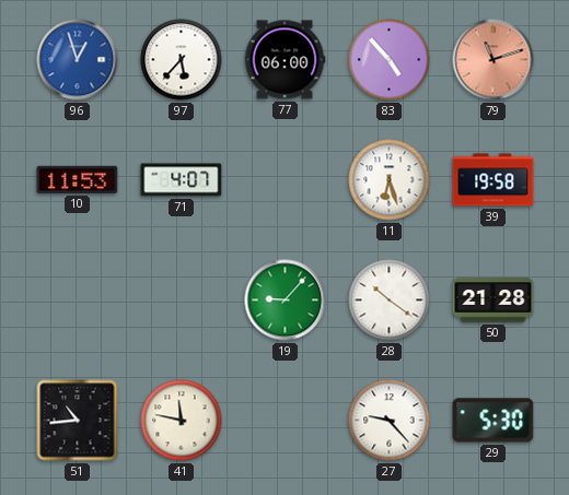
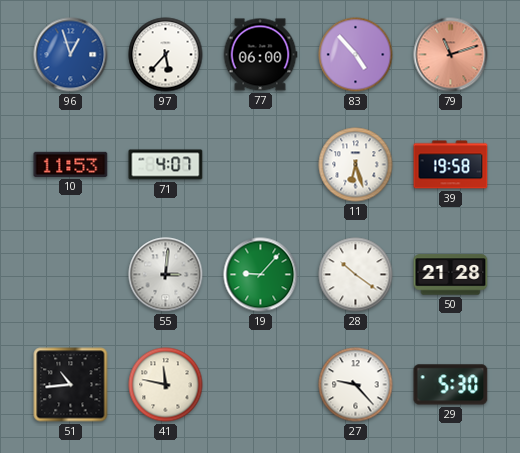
55: none -> 3:01 (166, 275)
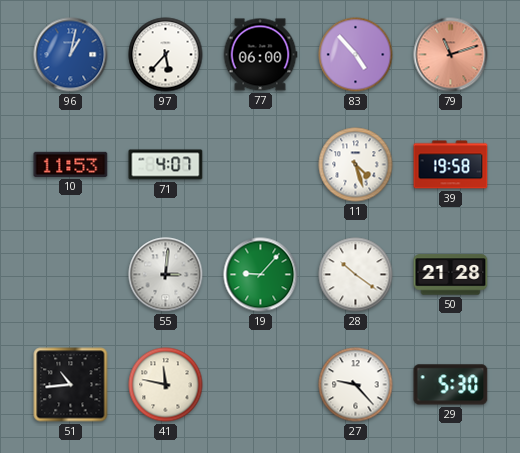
96: 12:57 -> 1:02 (71, 55)
11: 6:27 -> 4:27 (356, 165)
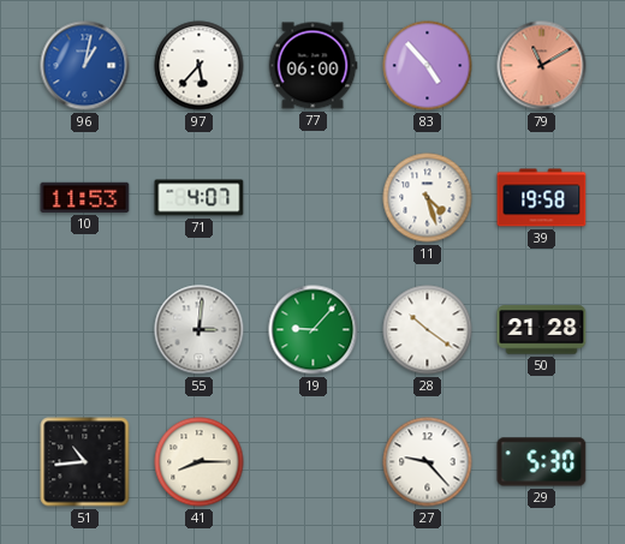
79: 11:12 -> 11:10 (542, 66)
41: 11:47 -> 8:15 (200, 462)
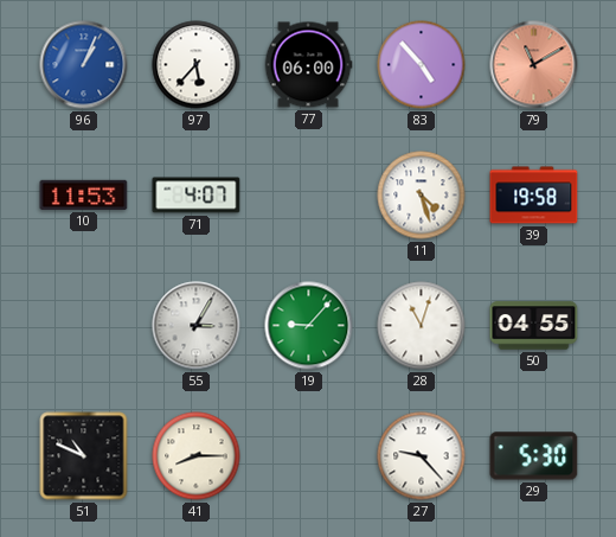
96: 1:02 -> 1:04 (84, 65)
55: 3:01 -> 3:05 (197, 326)
28: 10:21 -> 11:03 (422, 326)
50: 21:28 -> 04:55 (534, 326)
51: 10:44 -> 10:49 (84, 456)
